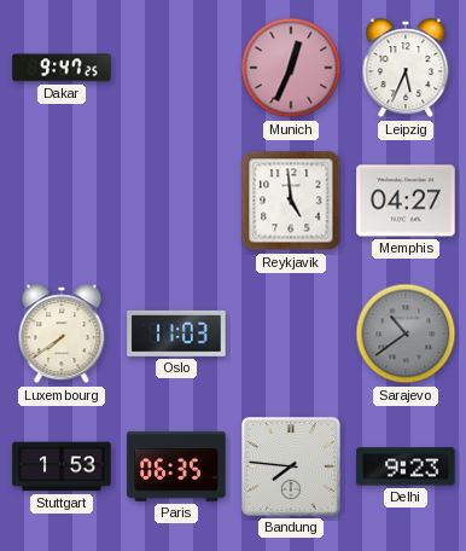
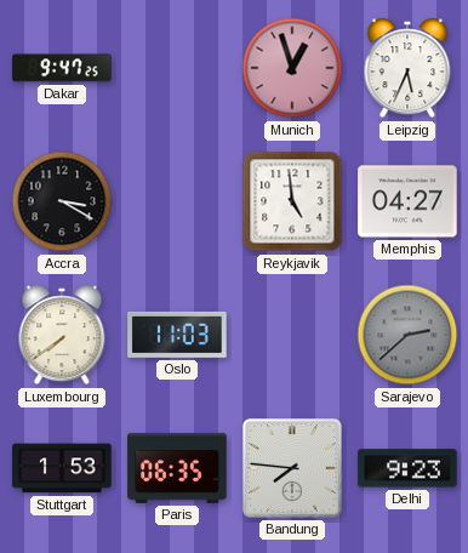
Munich: 12:34 -> 12:57 (292, 68)
Accra: none -> 3:20 (62, 201)
Sarajevo: 10:39 -> 2:38 (407, 335)
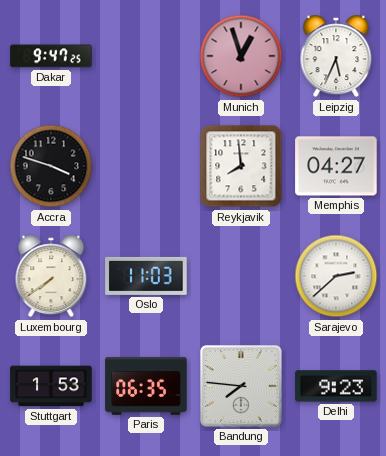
Accra: 3:20 -> 3:48 (51, 166)
Reykjavik: 4:59 -> 7:59 (241, 166)
Sarajevo dial: grey -> white (336, 276)
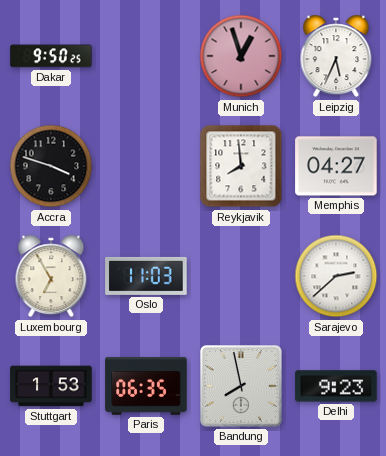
Dakar: 9:47 -> 9:50 (51, 56)
Luxembourg: 7:39 -> 6:55 (51, 276)
Bandung: 7:46 -> 7:58 (242, 387)
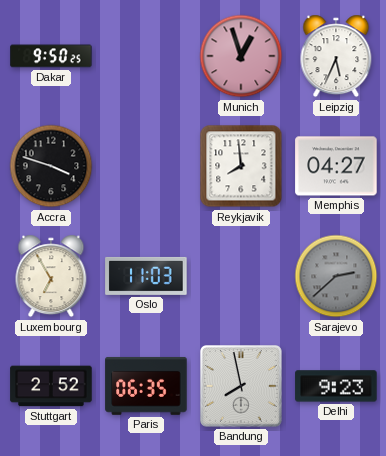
Sarajevo dial: white -> grey (336, 276)
Stuttgart: 1:53 -> 2:52 (51, 386)
